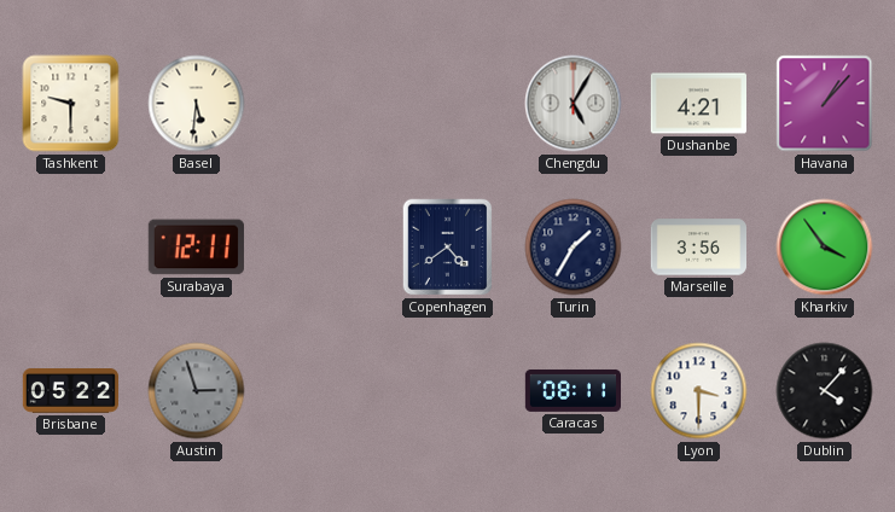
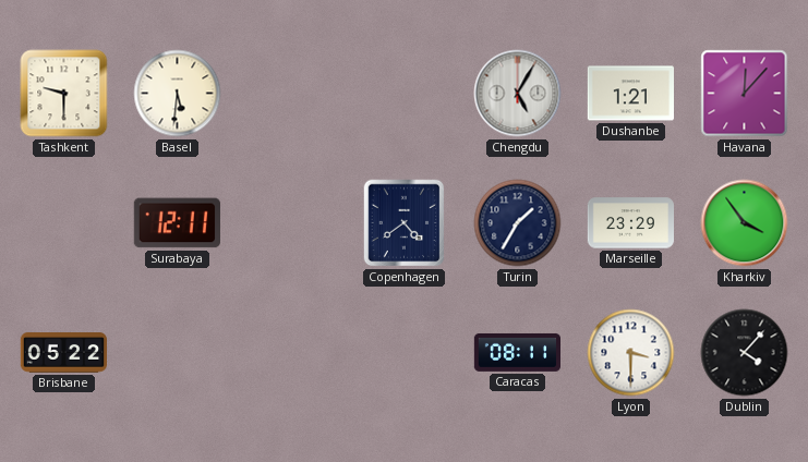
Dushanbe: 4:21 -> 1:21 (630, 94)
Havana: 1:07 -> 12:07 (745, 94)
Marseille: 3:56 -> 23:29 (630, 223)
Austin: 2:57 -> none (197, 391)
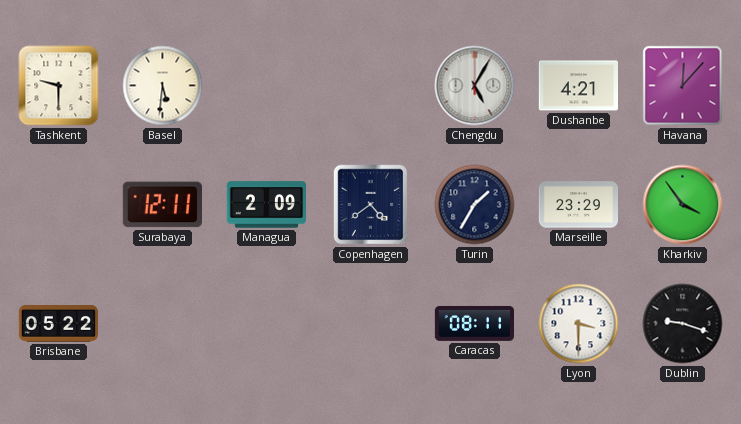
Dushanbe: 1:21 -> 4:21 (578, 86)
Managua: none -> 2:09 (266, 205)
Dublin: 4:07 -> 9:18 (683, 324)
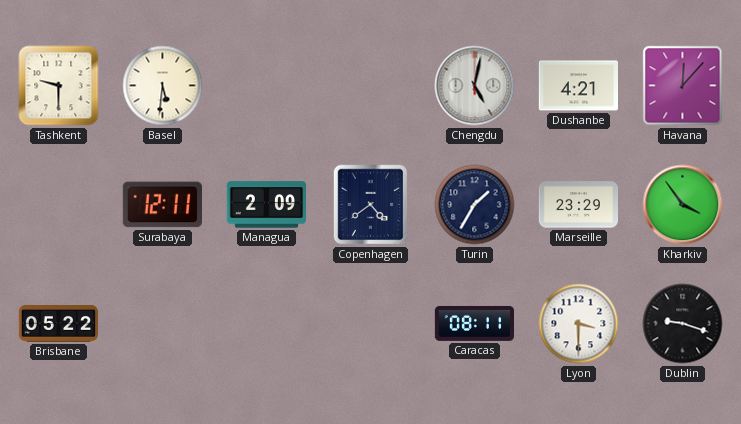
Chengdu: 5:05 -> 5:02 (475, 86)
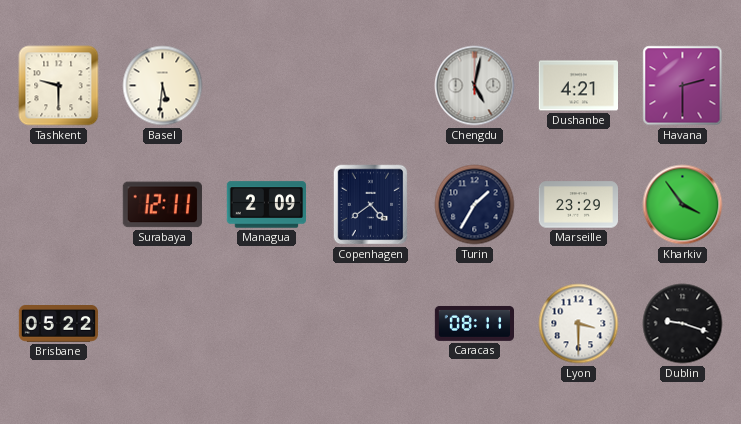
Havana: 12:07 -> 2:30 (683, 86)
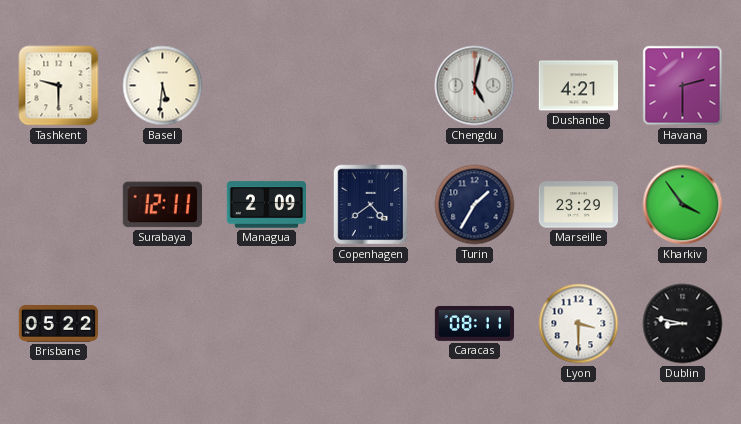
Dublin: 9:18 -> 8:47 (683, 324)
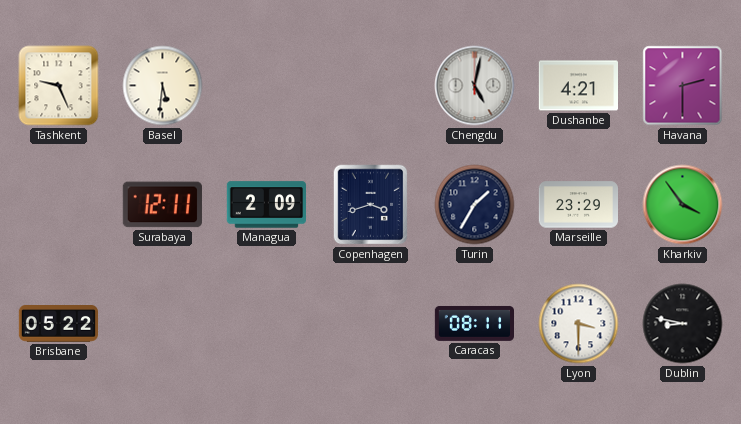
Tashkent: 9:30 -> 9:26 (59, 86)
Copenhagen: 4:39 -> 3:42 (371, 205)
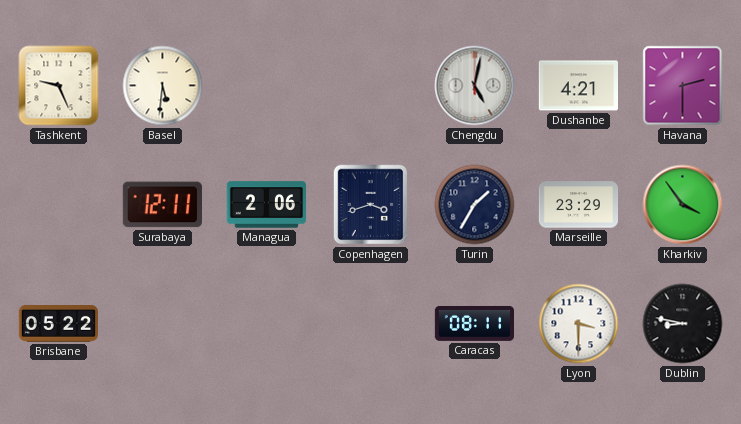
Managua: 2:09 -> 2:06 (266, 205)
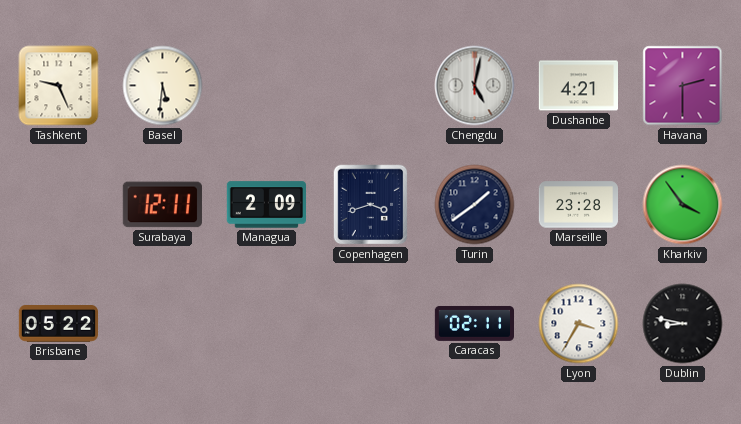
Managua: 2:06 -> 2:09 (266, 205)
Turin: 1:35 -> 1:39 (475, 205)
Marseille: 23:29 -> 23:28 (578, 205)
Caracas: 08:11 -> 02:11 (474, 323)
Lyon: 3:30 -> 3:35 (579, 324)
